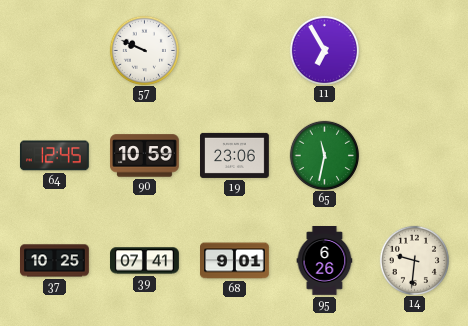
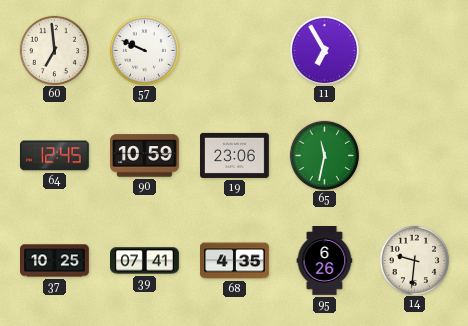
60: none -> 6:59 (54, 50)
68: 9:01 -> 4:35 (235, 261)
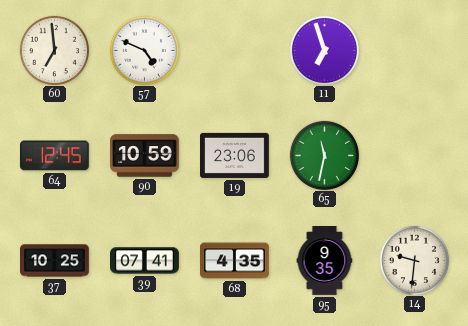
57: 9:49 -> 4:49 (144, 50)
11: 6:55 -> 6:57 (324, 50)
95: 6:26 -> 9:35 (325, 261)
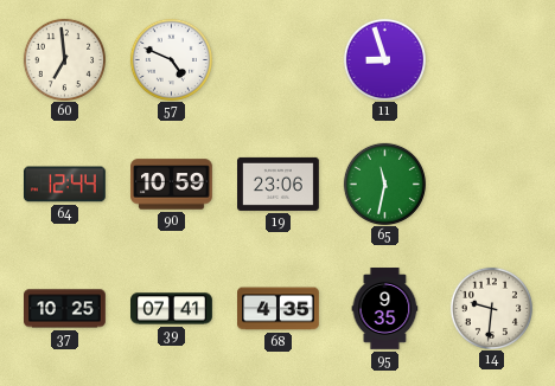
11: 6:57 -> 8:57 (384, 59)
64: 12:45 -> 12:44 (64, 185)
